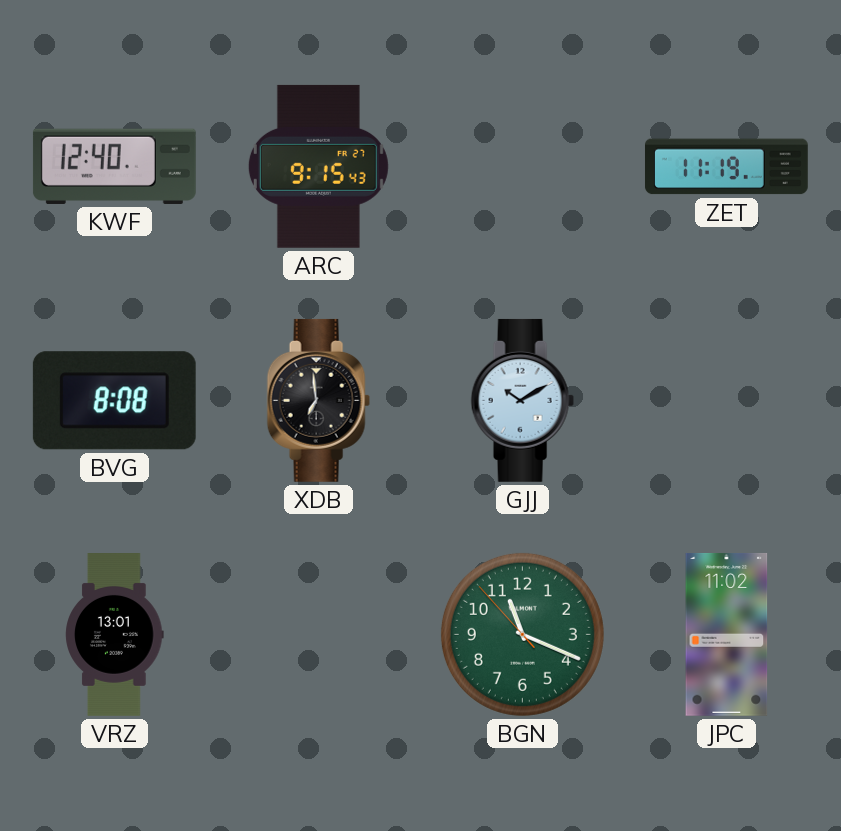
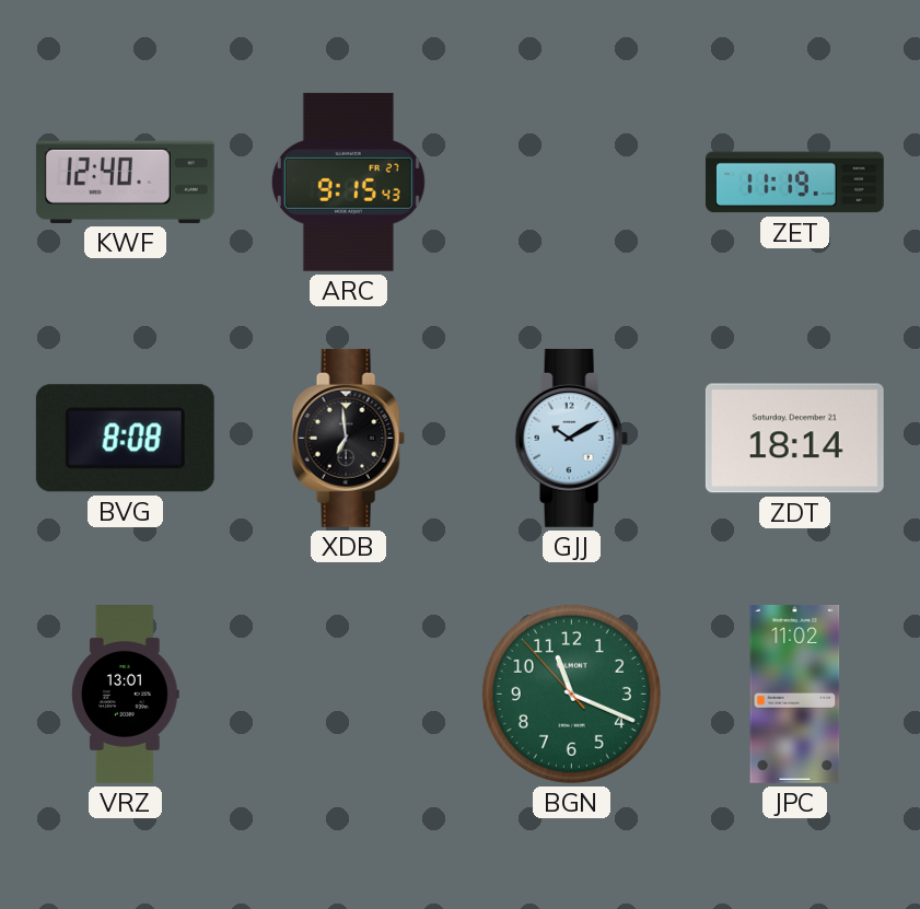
ZDT: none -> 18:14 (794, 439)
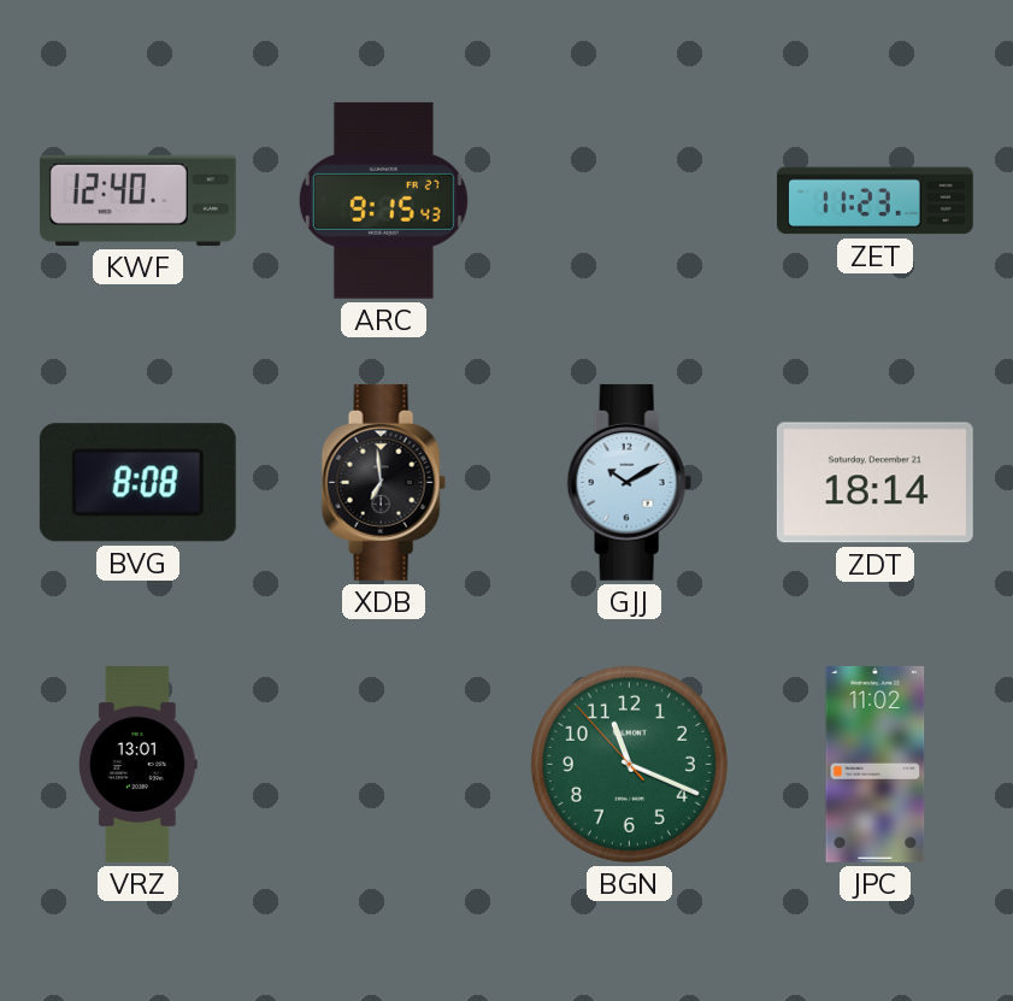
ZET: 11:19 -> 11:23 (874, 201)
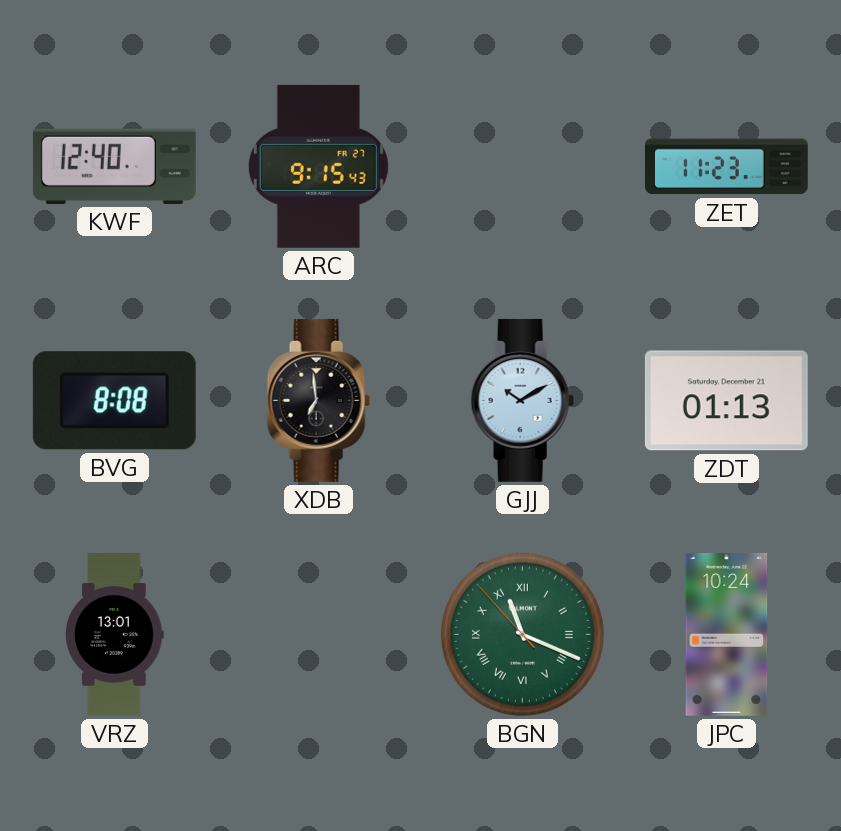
ZDT: 18:14 -> 01:13 (726, 401)
BGN numerals: Arabic -> Roman (522, 634)
JPC: 11:02 -> 10:24 (727, 634)
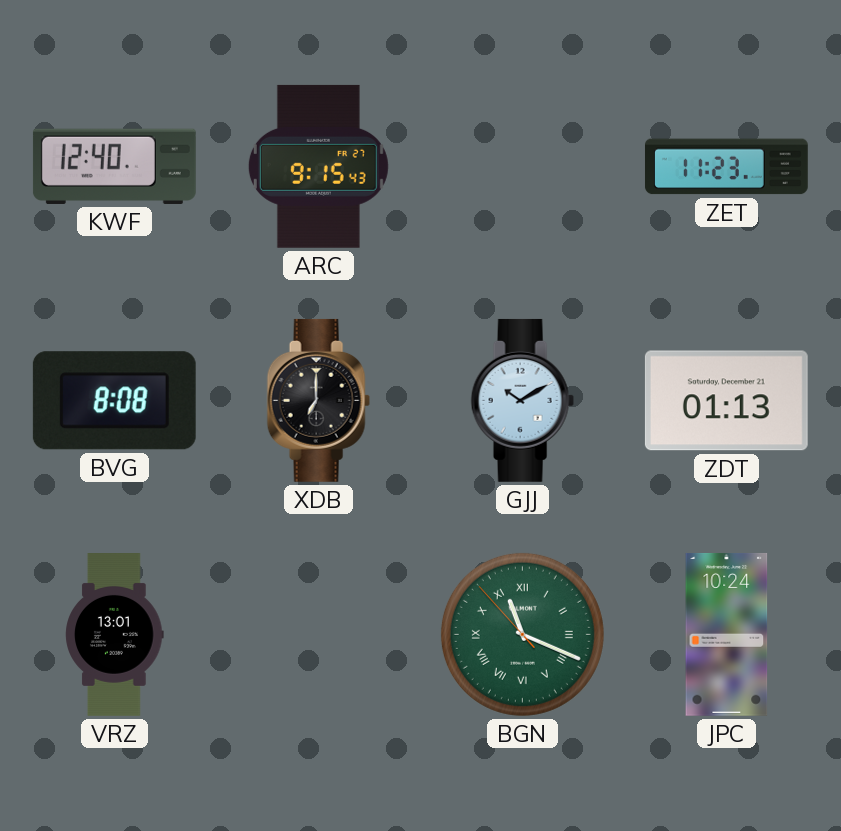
XDB: 6:59 -> 7:00 (318, 400)
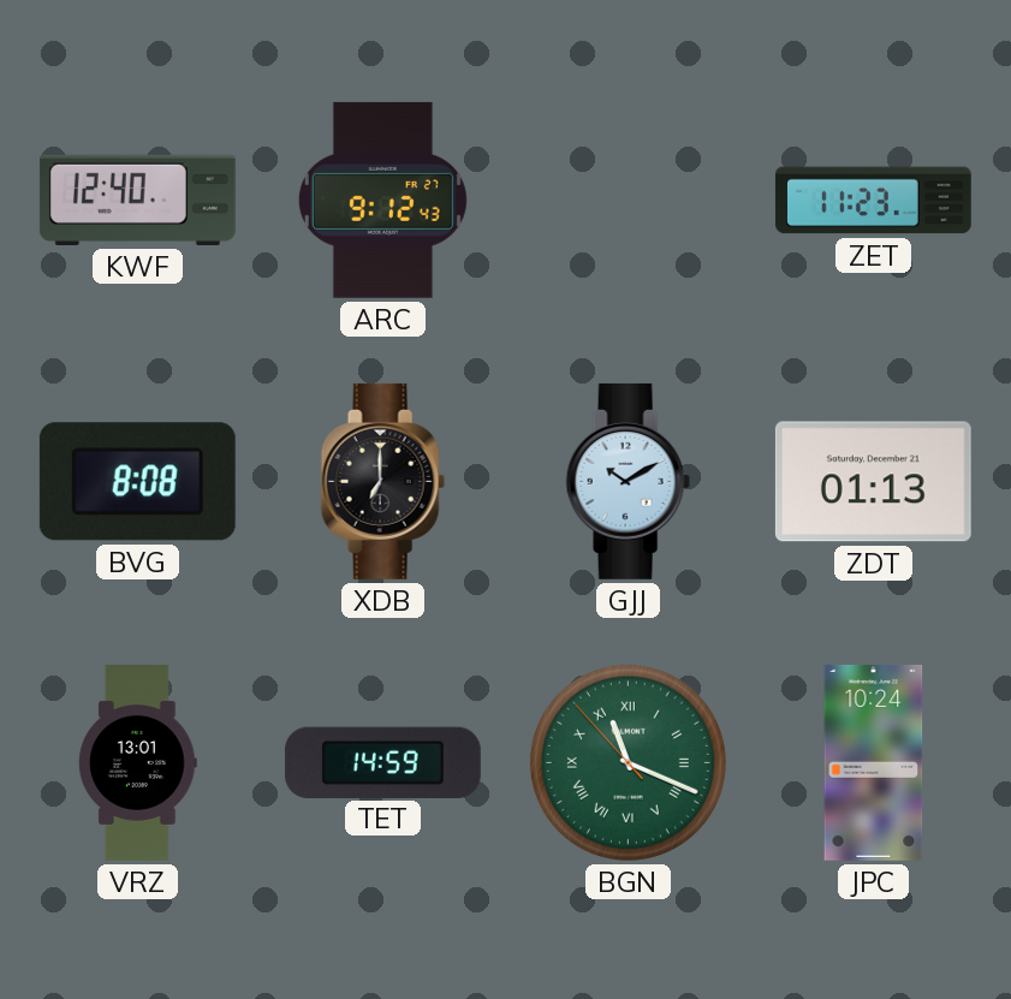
ARC: 9:15 -> 9:12 (382, 200)
TET: none -> 14:59 (382, 762)
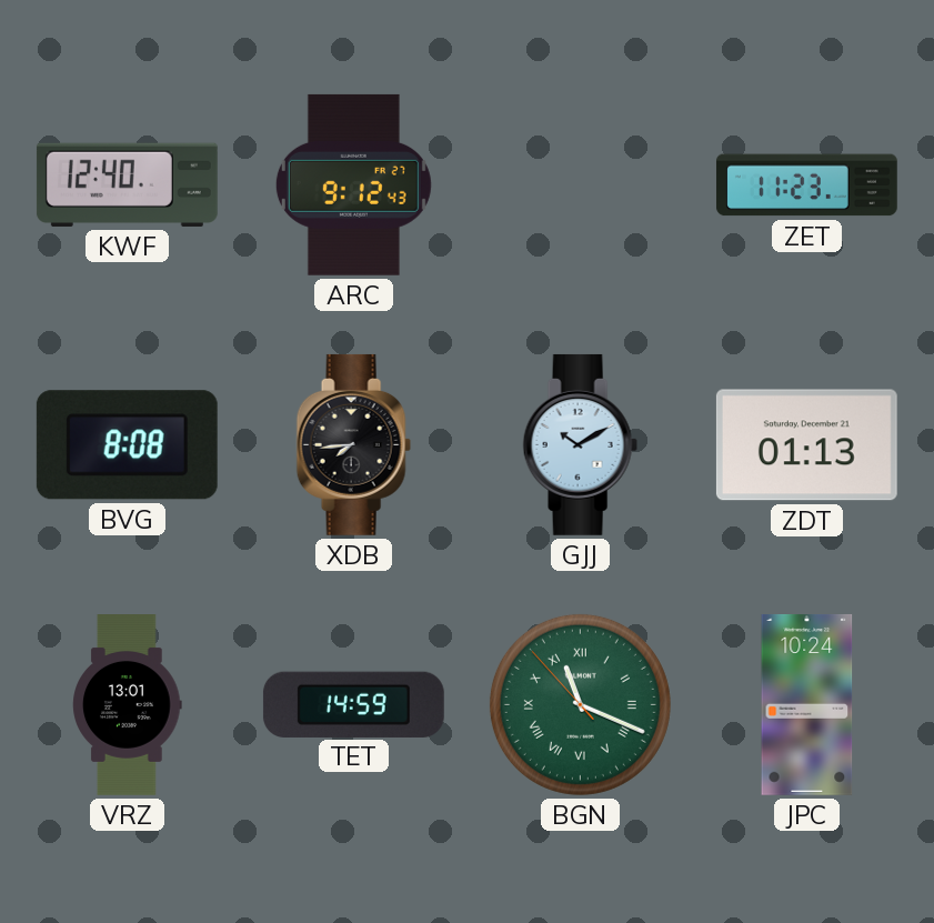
XDB: 7:00 -> 7:44 (353, 444)
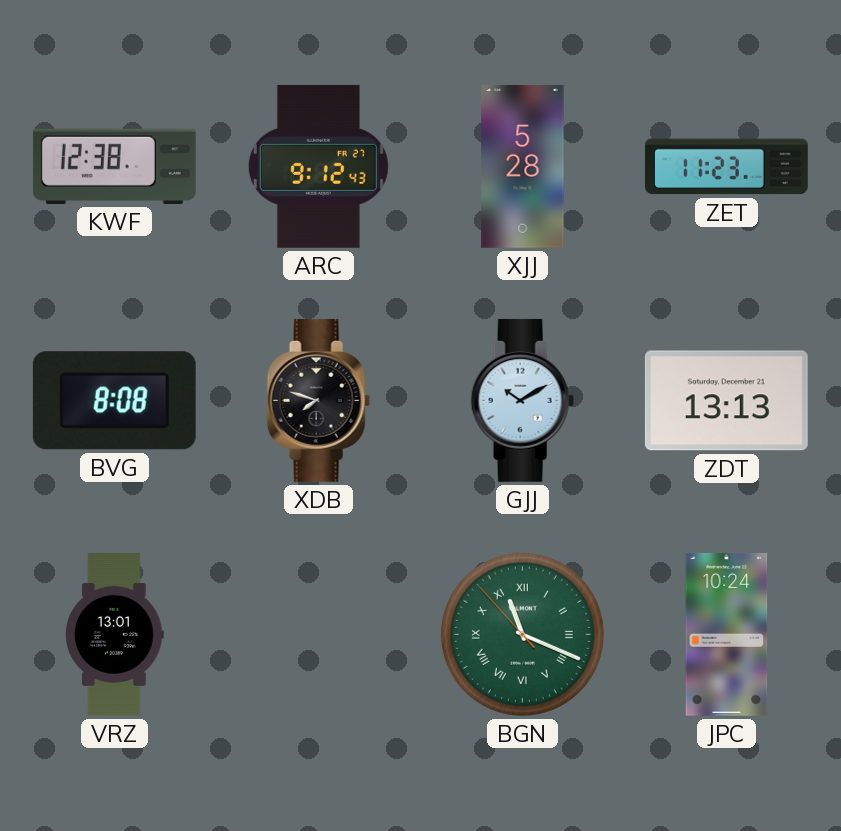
KWF: 12:40 -> 12:38 (114, 166)
XJJ: none -> 5:28 (523, 166)
XDB: 7:44 -> 7:48 (318, 400)
ZDT: 01:13 -> 13:13 (726, 401)
TET: 14:59 -> none (353, 704)
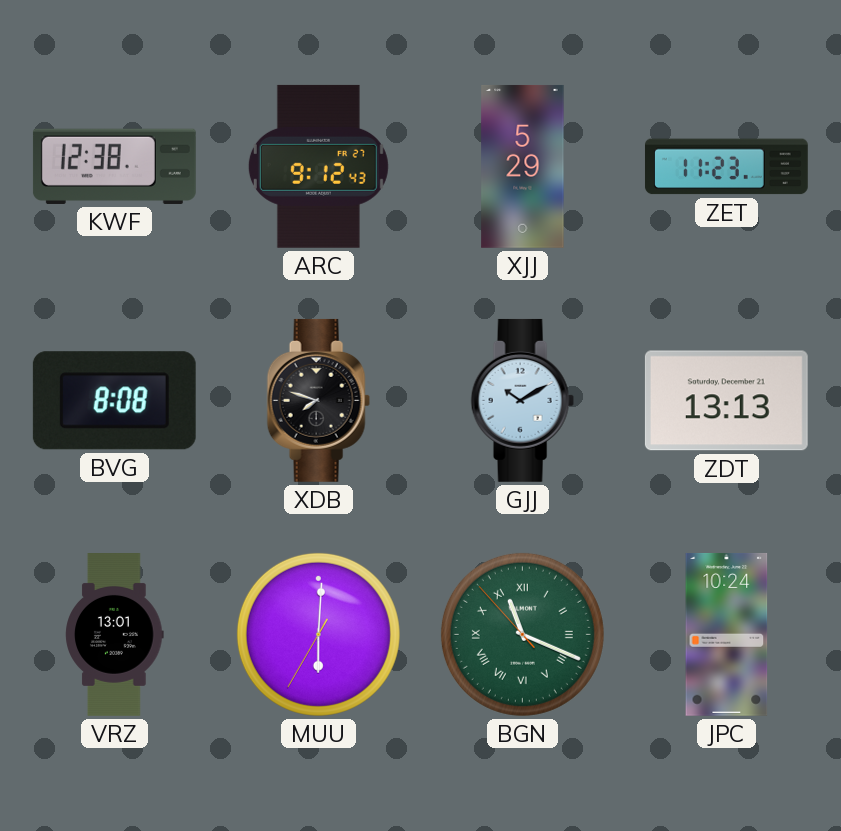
XJJ: 5:28 -> 5:29 (523, 166)
MUU: none -> 6:00 (318, 634)
